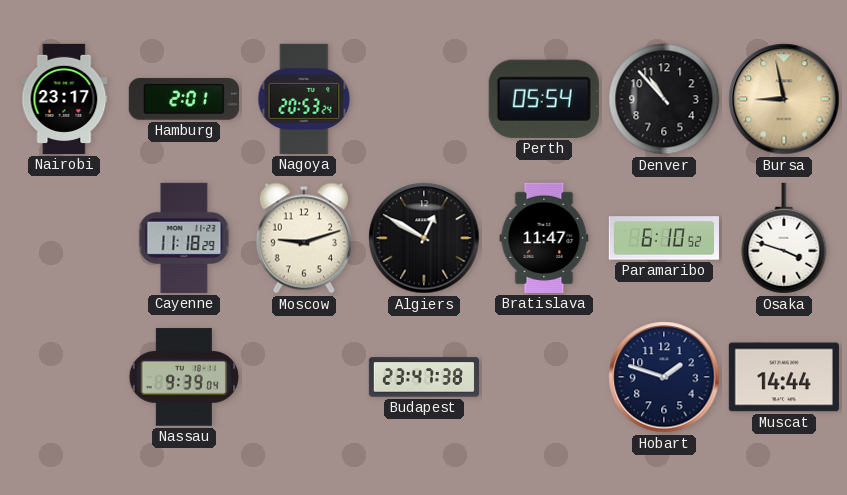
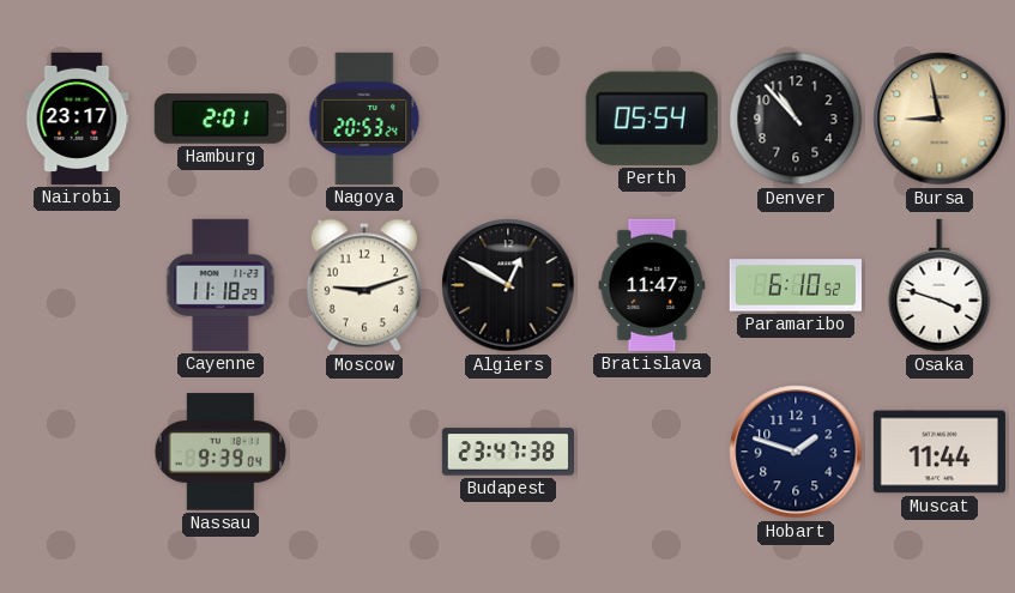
Muscat: 14:44 -> 11:44 (940, 452)
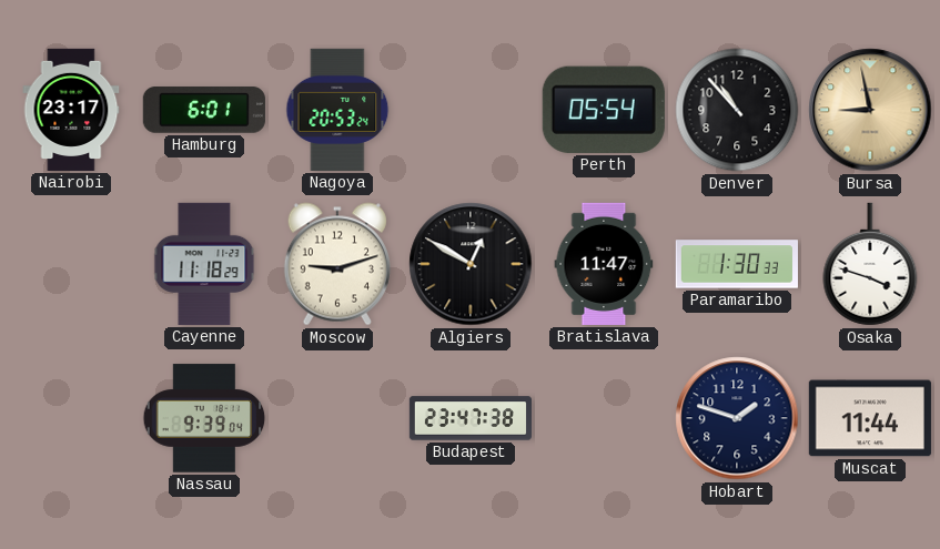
Hamburg: 2:01 -> 6:01 (204, 110)
Paramaribo: 6:10 -> 1:30 (737, 264)
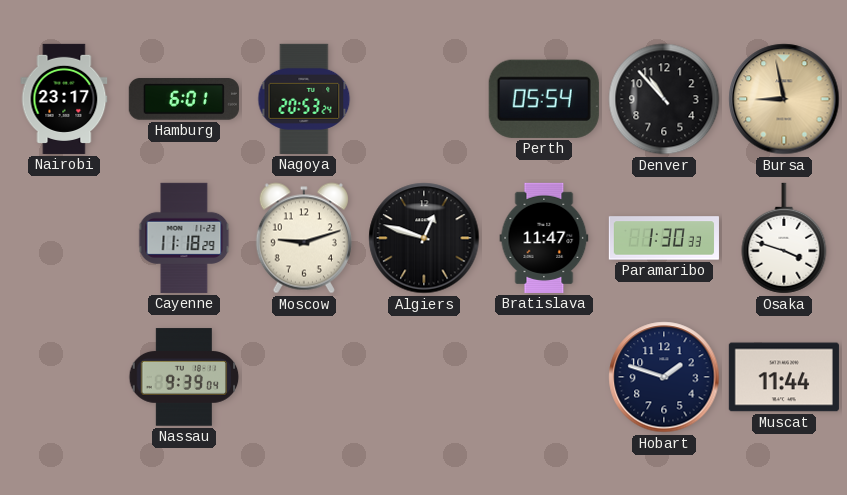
Algiers: 12:50 -> 12:48 (424, 238)
Budapest: 23:47 -> none (469, 418)
